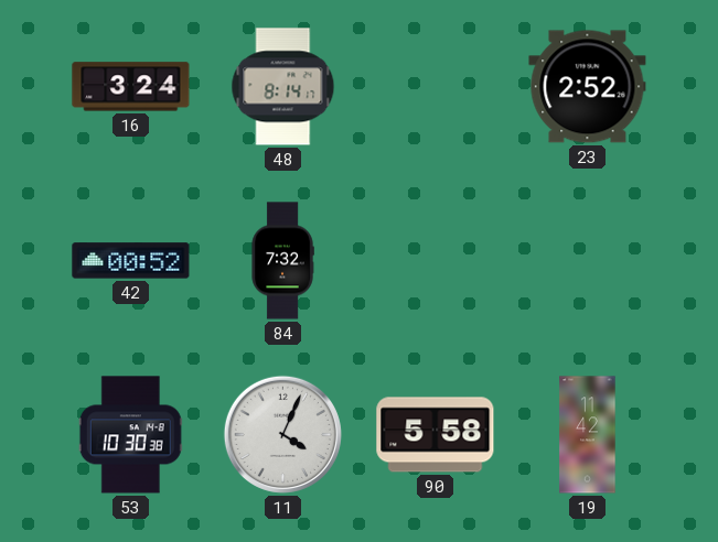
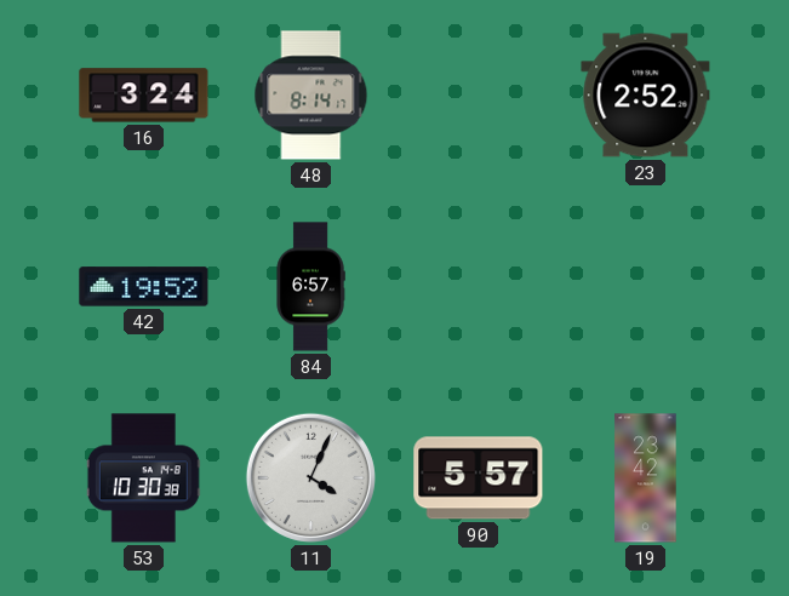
42: 00:52 -> 19:52 (144, 287)
84: 7:32 -> 6:57 (310, 287)
90: 5:58 -> 5:57 (479, 478)
19: 11:42 -> 23:42 (646, 478)
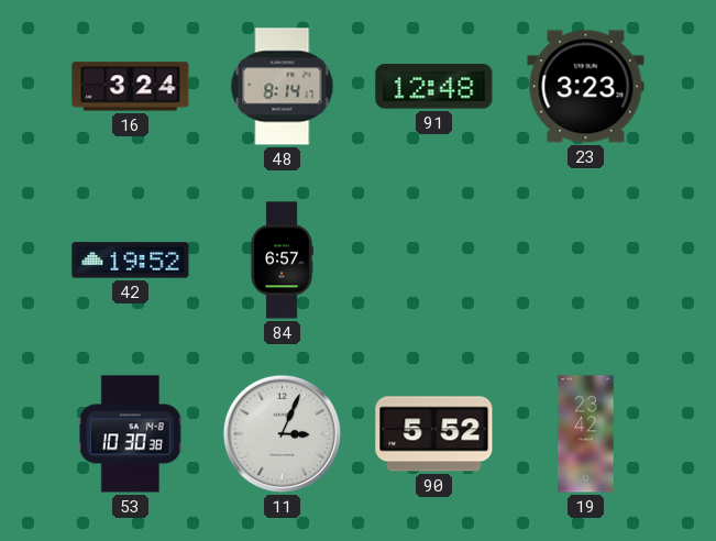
91: none -> 12:48 (434, 87)
23: 2:52 -> 3:23 (586, 87)
11: 4:04 -> 3:04 (282, 433)
90: 5:57 -> 5:52 (434, 434)
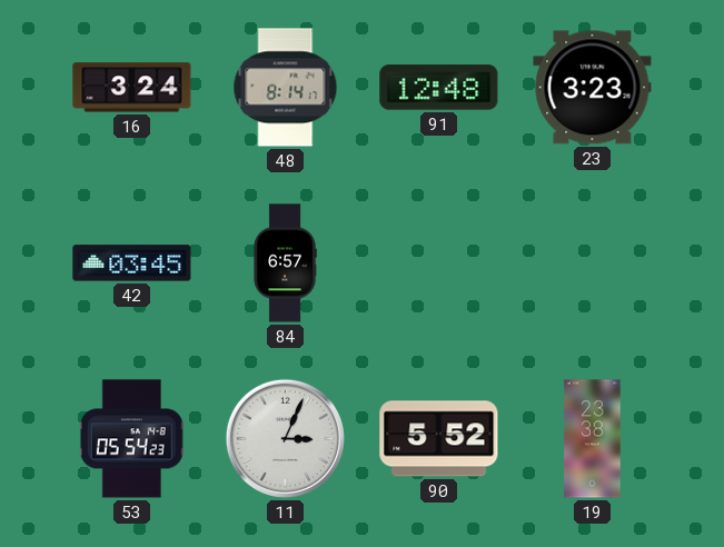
42: 19:52 -> 03:45 (132, 263)
53: 10:30 -> 05:54 (131, 439)
19: 23:42 -> 23:38 (593, 439)
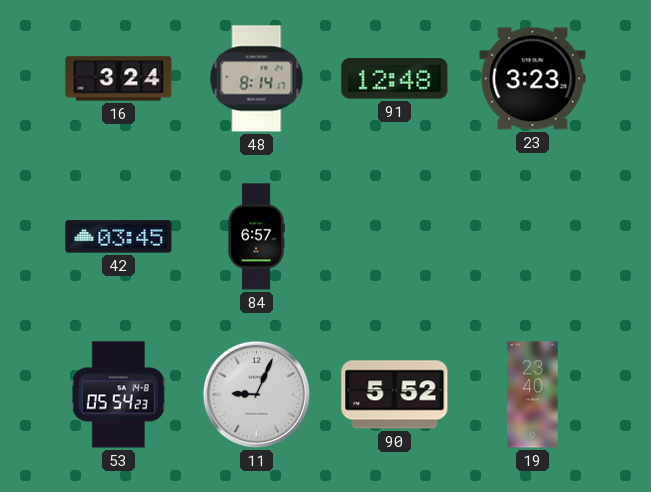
11: 3:04 -> 9:04 (256, 394)
19: 23:38 -> 23:40 (533, 395)
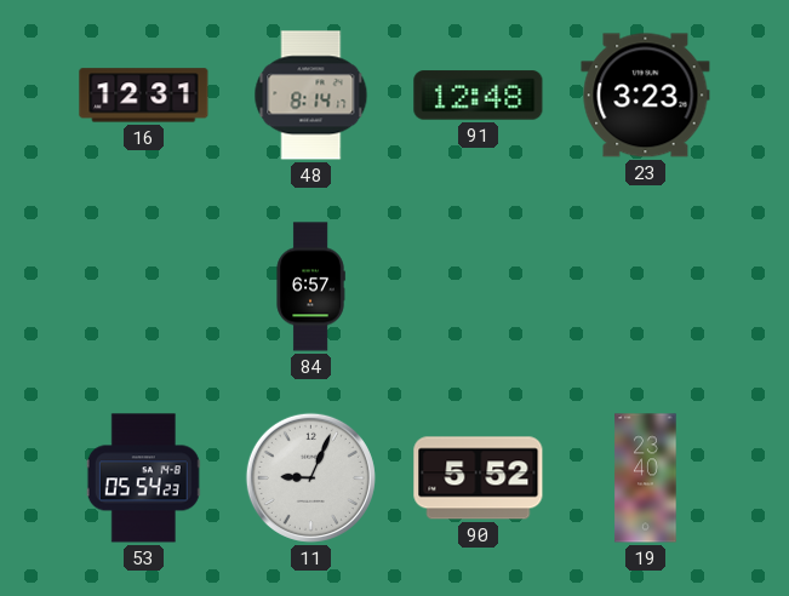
16: 3:24 -> 12:31 (144, 96)
42: 03:45 -> none (119, 237)
